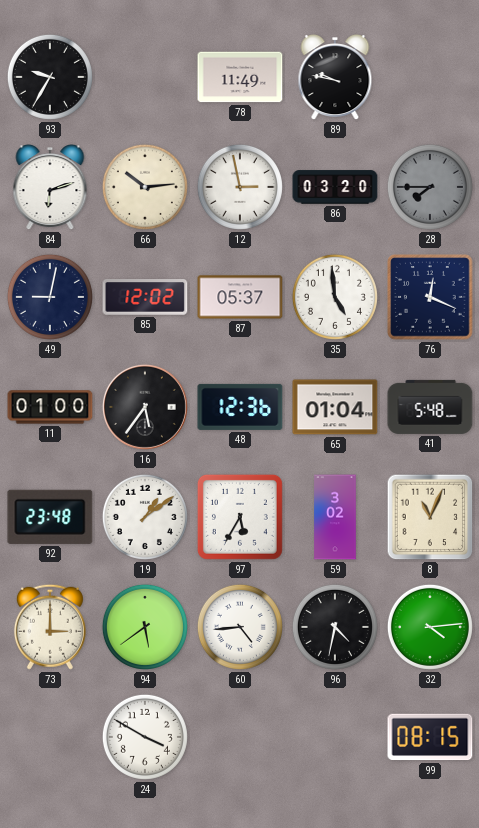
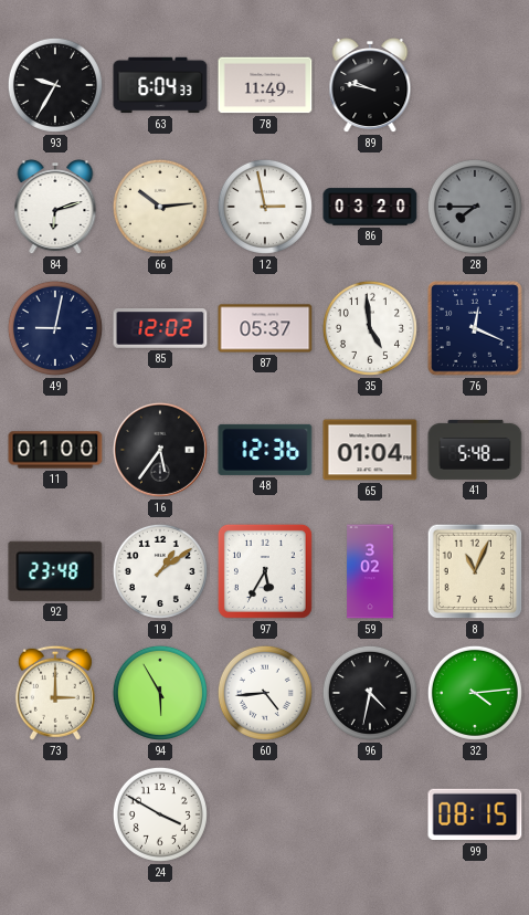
63: none -> 6:04 (160, 85)
94: 5:39 -> 5:55 (160, 693)
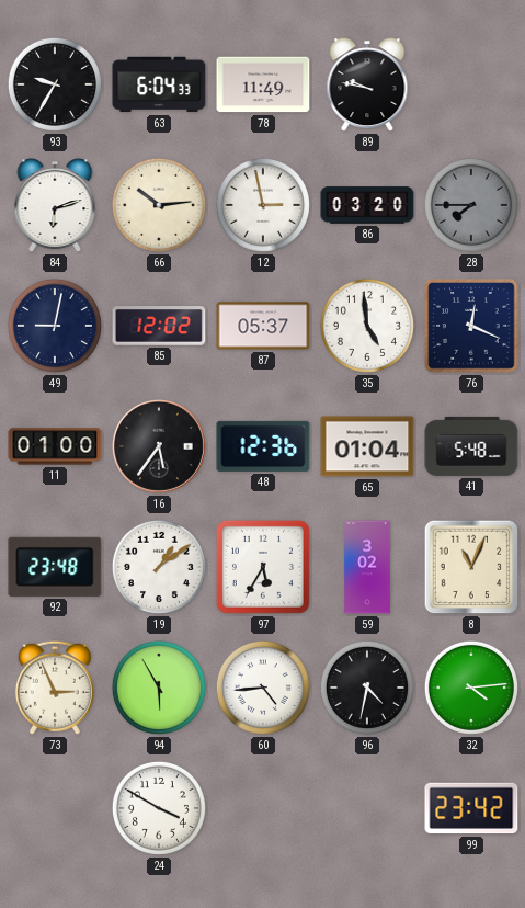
73: 3:00 -> 2:56 (55, 688)
99: 08:15 -> 23:42 (471, 808)
